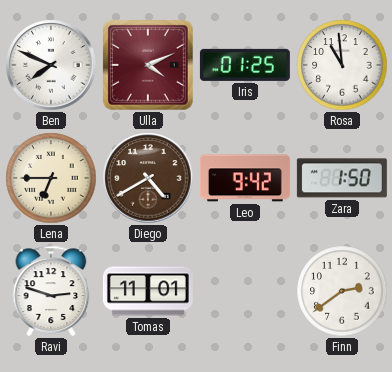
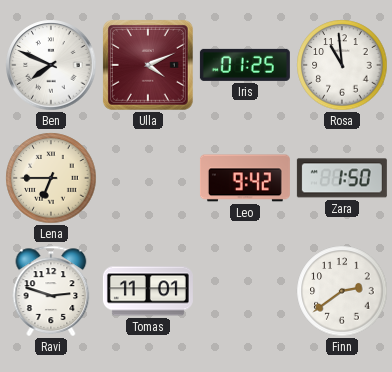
Diego: 4:40 -> none (148, 178)
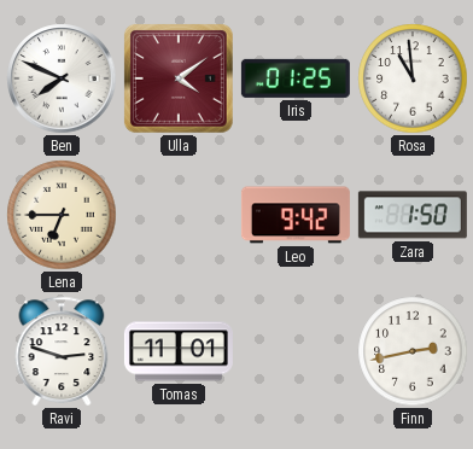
Ulla: 4:11 -> 4:09 (179, 78)
Finn: 2:39 -> 2:43 (413, 351)
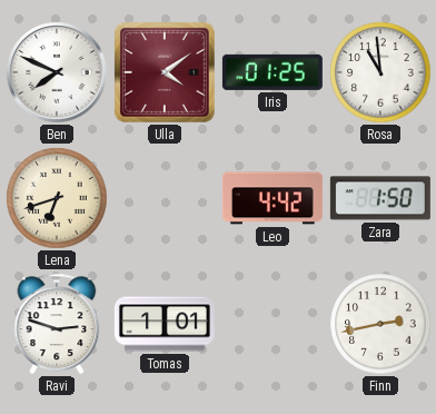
Lena: 6:45 -> 6:42 (57, 198)
Leo: 9:42 -> 4:42 (272, 198)
Tomas: 11:01 -> 1:01 (165, 324)
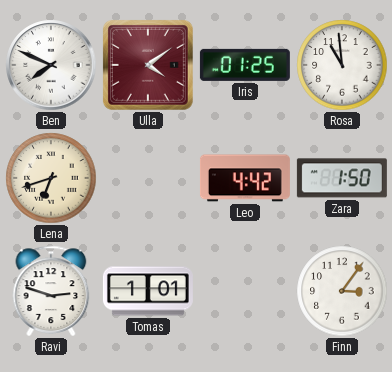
Finn: 2:43 -> 3:06 (342, 291)
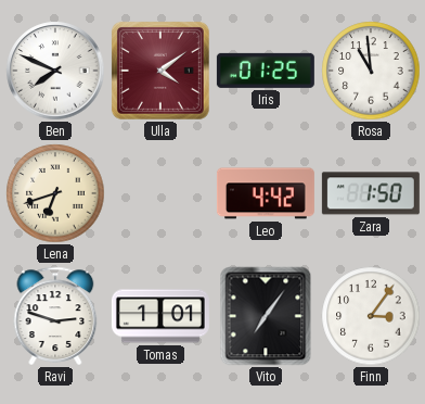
Vito: none -> 7:06 (266, 316)
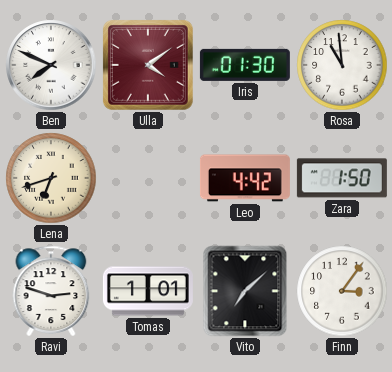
Iris: 01:25 -> 01:30 (245, 65)
Vito: 7:06 -> 7:08 (245, 291)
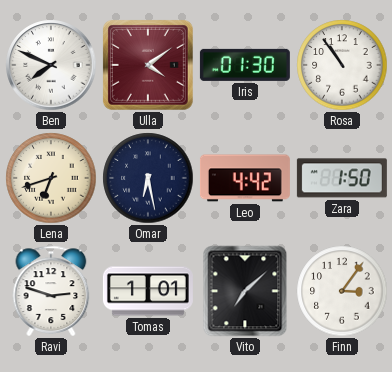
Rosa: 10:59 -> 10:54 (342, 65)
Omar: none -> 6:28 (148, 178)
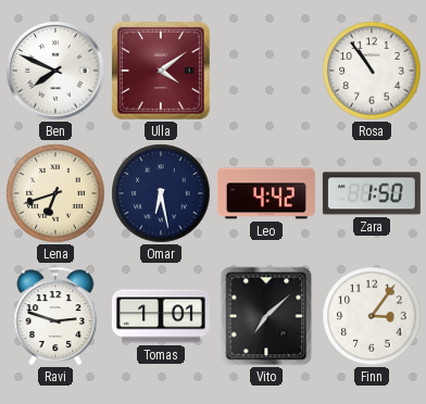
Iris: 01:30 -> none (245, 65)
